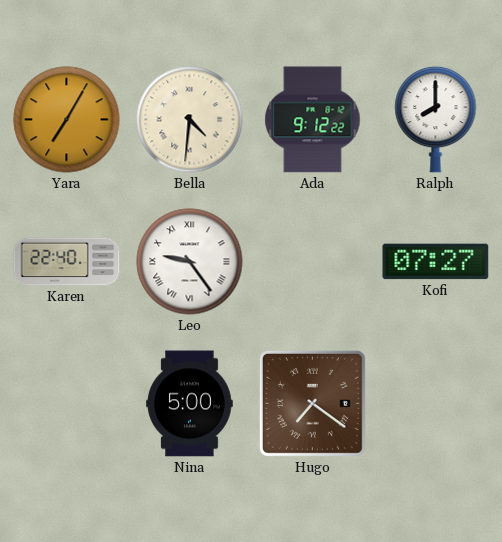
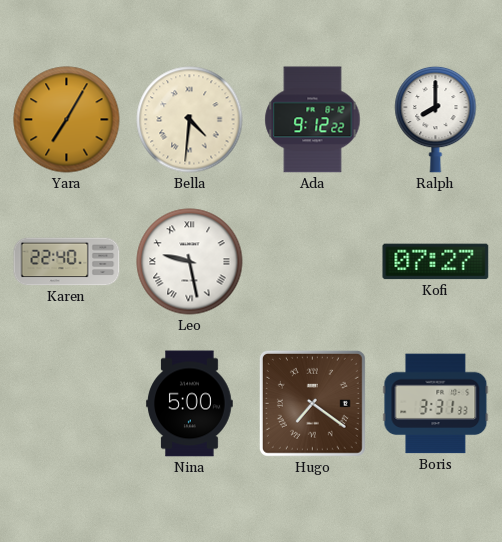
Leo: 9:24 -> 9:28 (190, 262)
Boris: none -> 3:31 (436, 404)
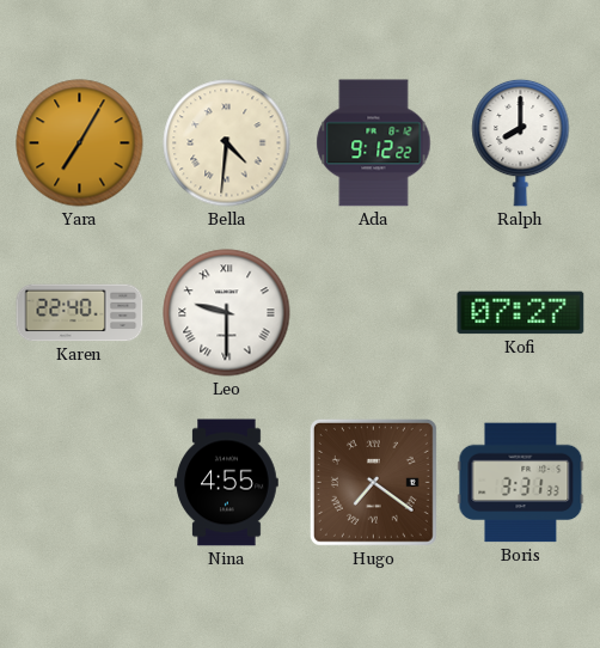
Leo: 9:28 -> 9:30 (227, 313)
Nina: 5:00 -> 4:55 (227, 483)
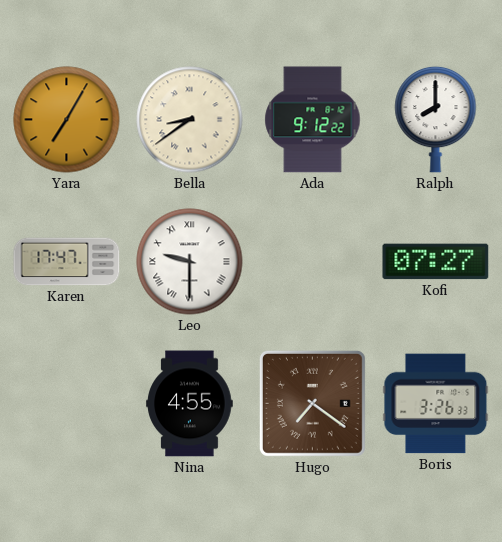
Bella: 4:31 -> 8:39 (190, 120)
Karen: 22:40 -> 17:47 (67, 262)
Boris: 3:31 -> 3:26 (436, 404)
